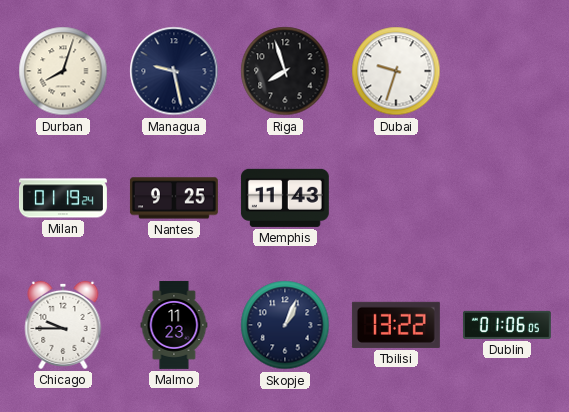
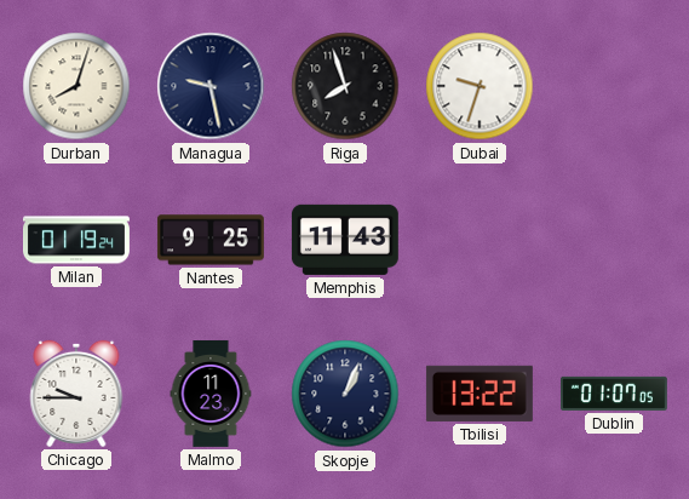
Dublin: 01:06 -> 01:07 (614, 394)
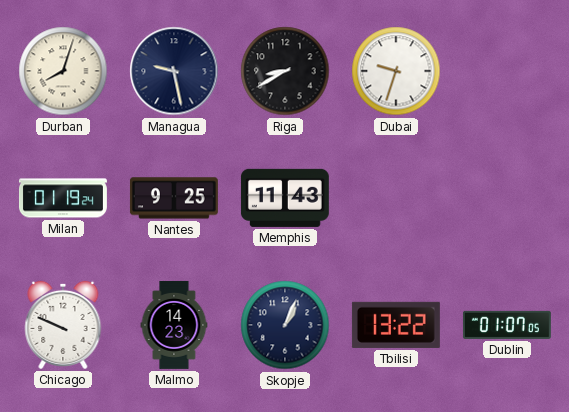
Riga: 7:57 -> 8:40 (285, 71)
Chicago: 9:45 -> 9:49 (63, 325)
Malmo: 11:23 -> 14:23 (174, 325)
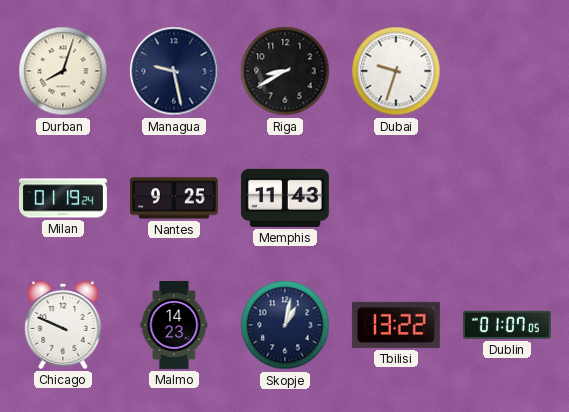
Skopje: 1:04 -> 1:02 (285, 325)
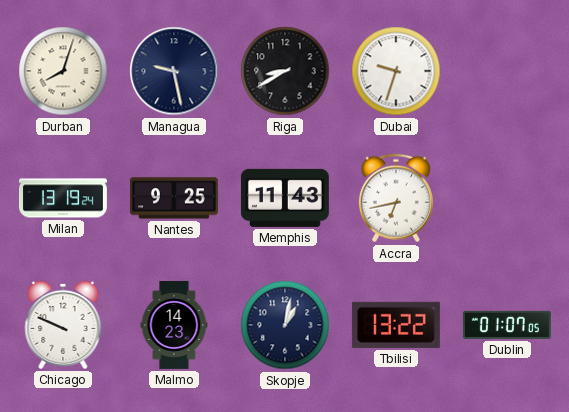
Milan: 01:19 -> 13:19 (64, 198)
Accra: none -> 6:43 (396, 198)
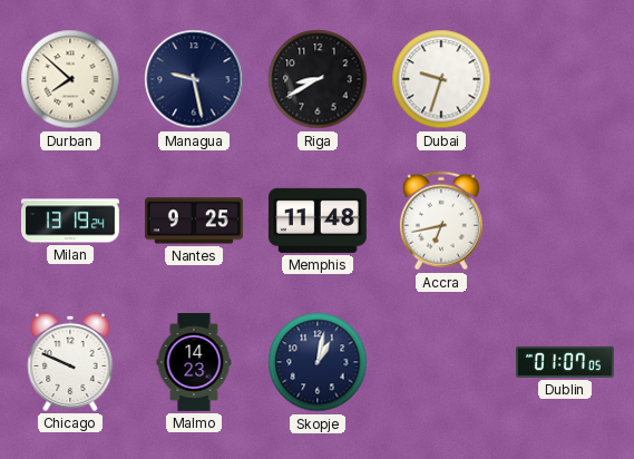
Durban: 8:03 -> 7:52 (70, 79)
Memphis: 11:43 -> 11:48 (318, 221)
Tbilisi: 13:22 -> none (396, 325)
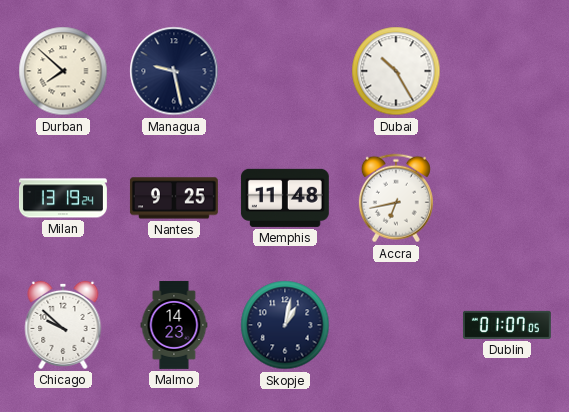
Riga: 8:40 -> none (318, 79)
Dubai: 9:33 -> 10:25 (396, 71)
Chicago: 9:49 -> 9:52 (63, 325)
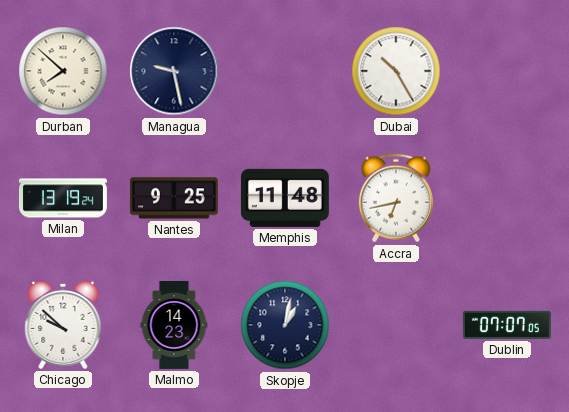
Dublin: 01:07 -> 07:07 (507, 325)
